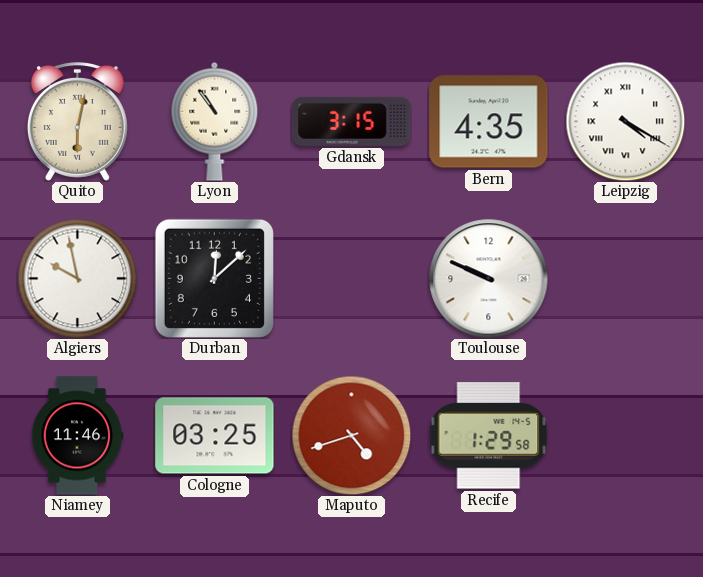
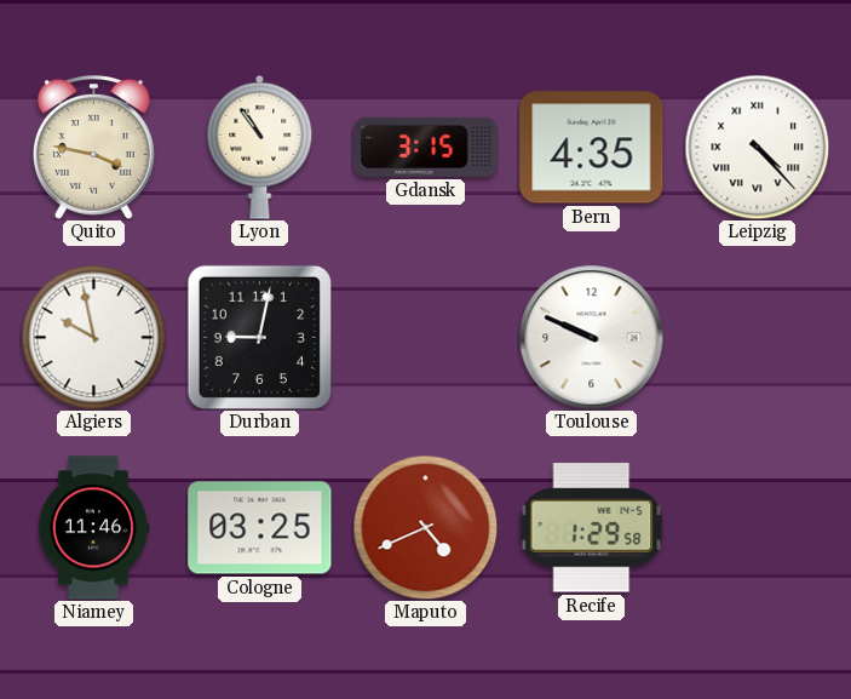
Quito: 6:02 -> 3:47 (93, 148)
Leipzig: 4:20 -> 4:23 (757, 147)
Durban: 12:08 -> 9:02 (259, 337)
Maputo: 4:42 -> 4:41 (425, 527)
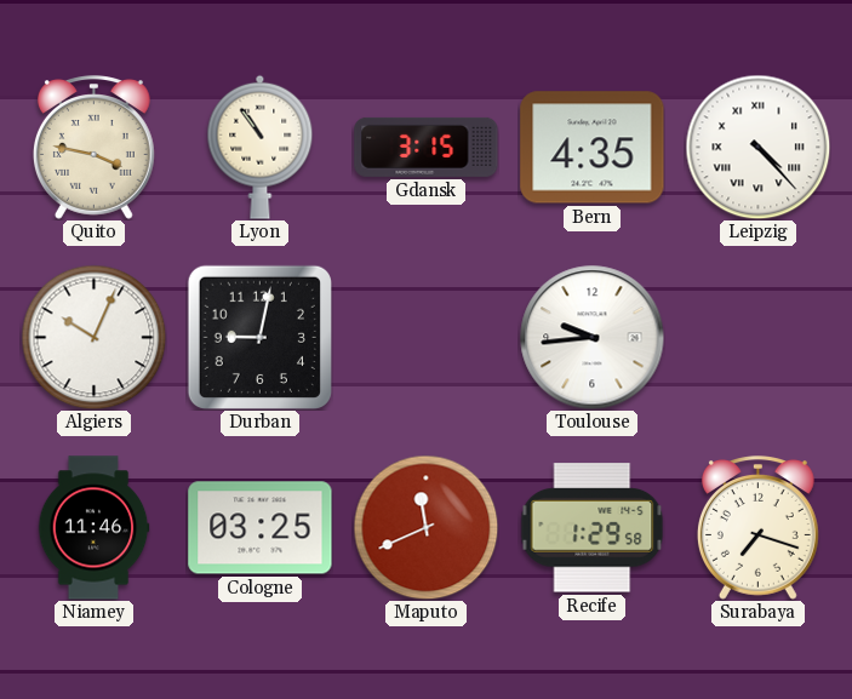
Algiers: 9:58 -> 10:04 (93, 337)
Toulouse: 9:49 -> 9:44 (593, 338)
Maputo: 4:41 -> 11:41 (425, 527)
Surabaya: none -> 7:18 (757, 528)
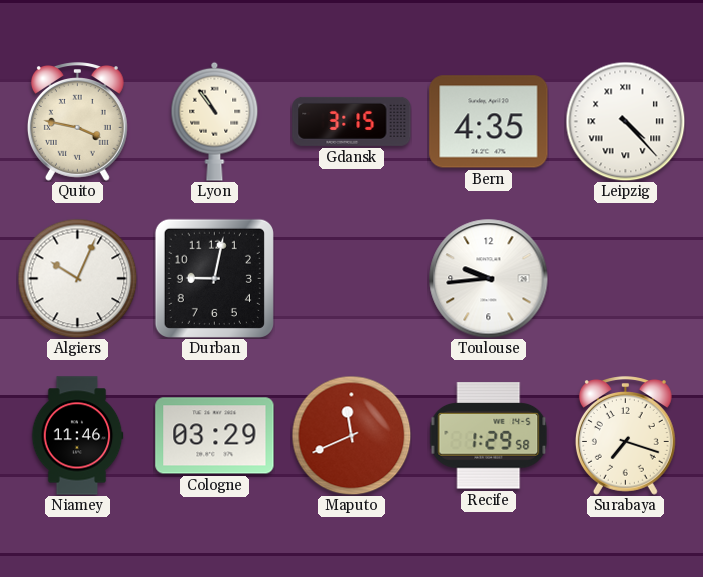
Cologne: 03:25 -> 03:29 (215, 436)
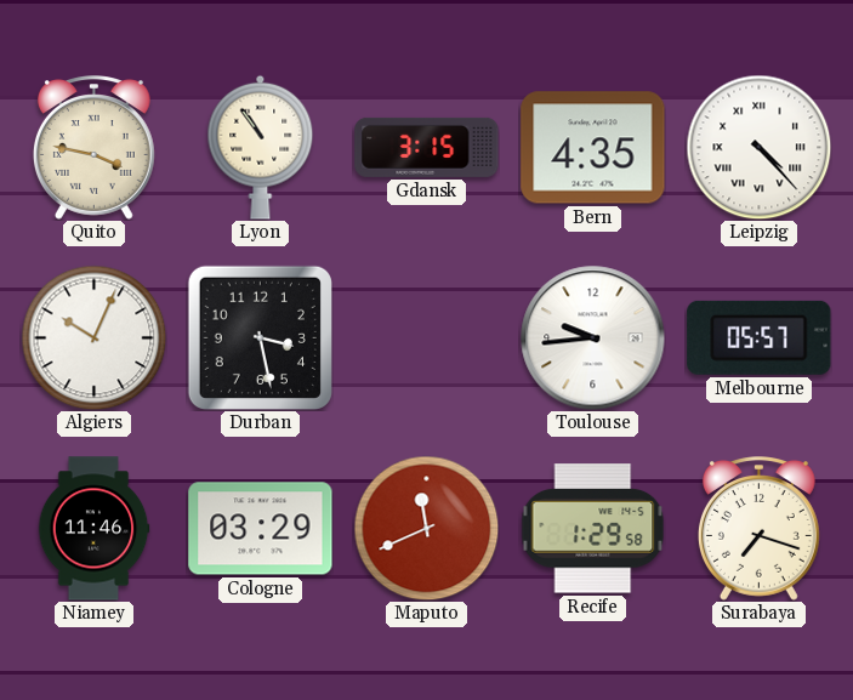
Durban: 9:02 -> 3:28 (260, 337)
Melbourne: none -> 05:57 (760, 337)
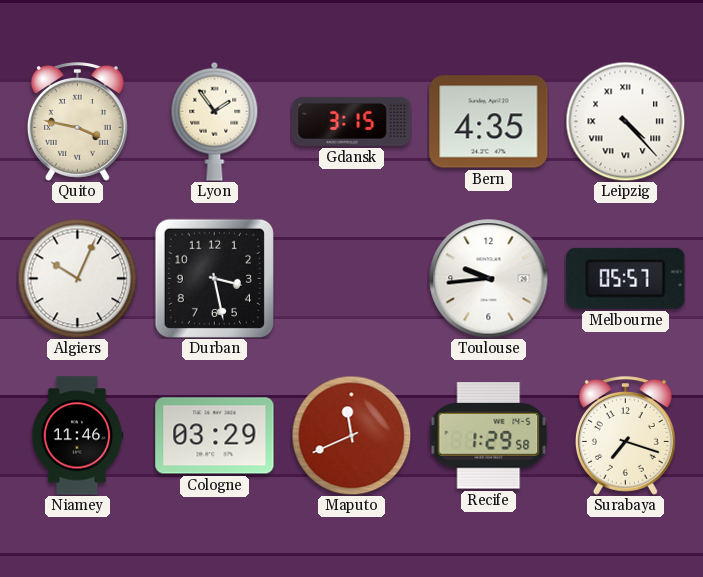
Lyon: 10:54 -> 1:54 (215, 121)
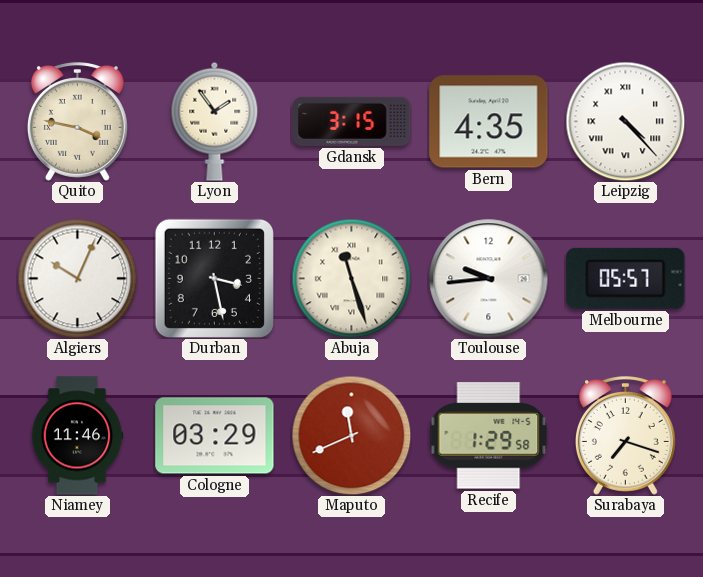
Abuja: none -> 11:27 (351, 278)
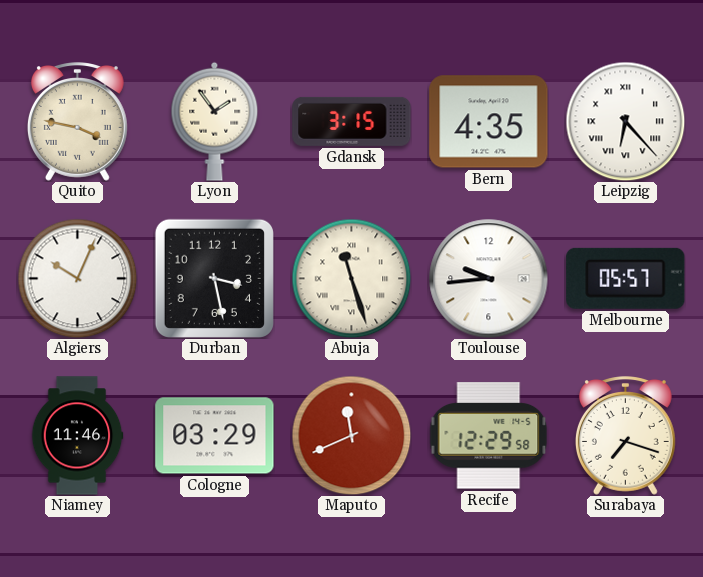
Leipzig: 4:23 -> 6:23 (625, 121)
Recife: 1:29 -> 12:29 (488, 436)
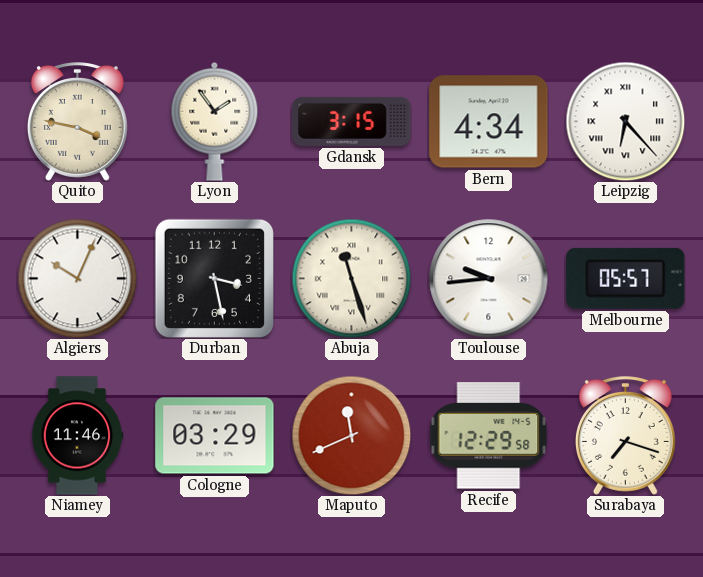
Bern: 4:35 -> 4:34 (489, 122)
